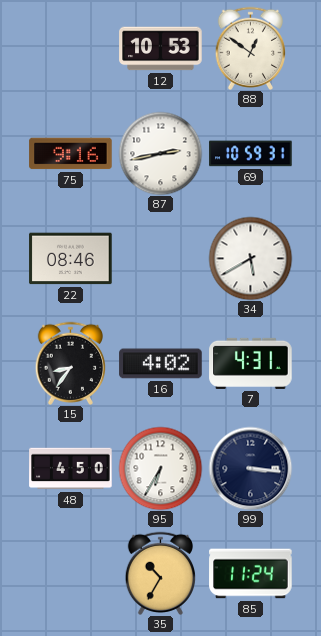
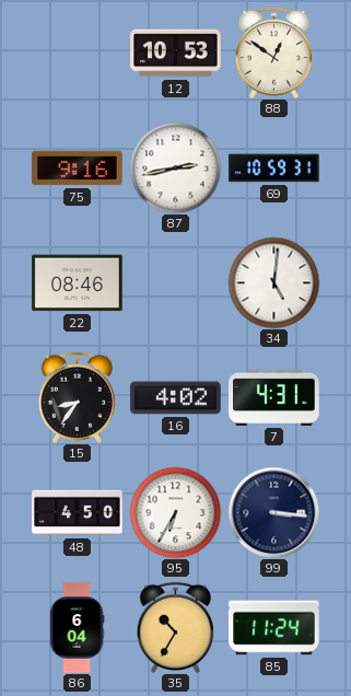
34: 5:40 -> 5:01 (273, 282)
86: none -> 6:04 (77, 628)
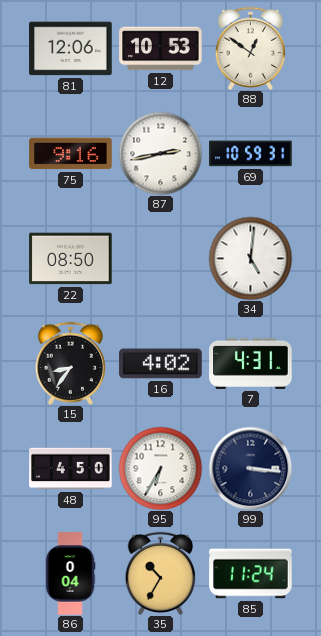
81: none -> 12:06 (71, 49)
22: 08:46 -> 08:50 (71, 259)
86: 6:04 -> 0:04 (70, 574)
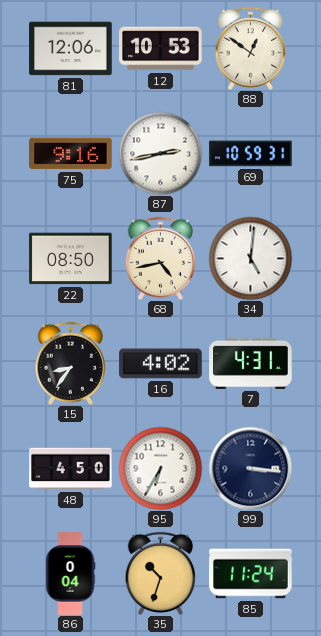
68: none -> 4:43 (160, 258)
35: 10:35 -> 10:33 (160, 573)
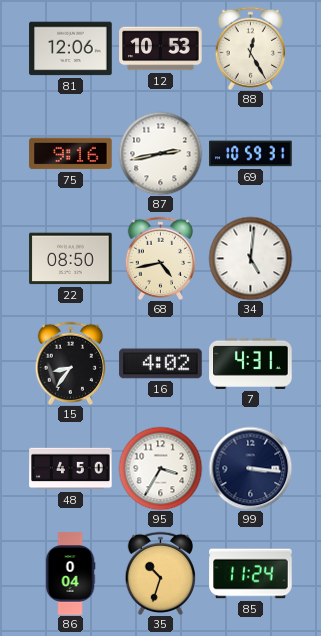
88: 12:51 -> 12:25 (250, 48)
95: 6:35 -> 3:35 (160, 468)
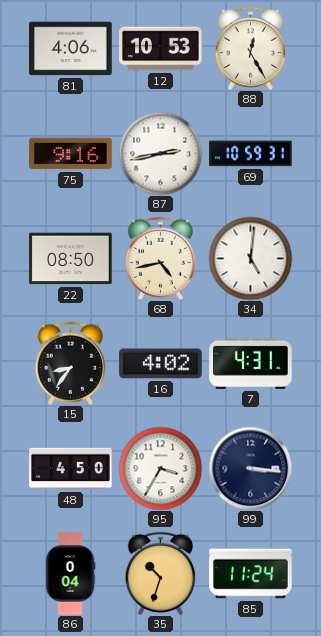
81: 12:06 -> 4:06 (71, 49)
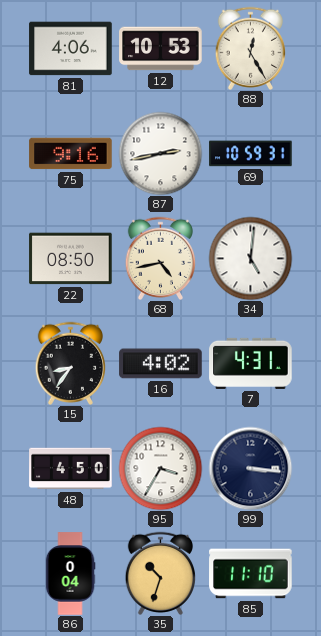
85: 11:24 -> 11:10 (251, 574)
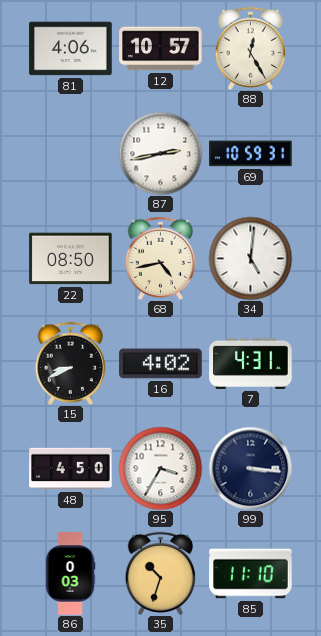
12: 10:53 -> 10:57 (161, 49)
75: 9:16 -> none (71, 154)
15: 8:36 -> 8:41 (70, 363)
86: 0:04 -> 0:03 (70, 574)
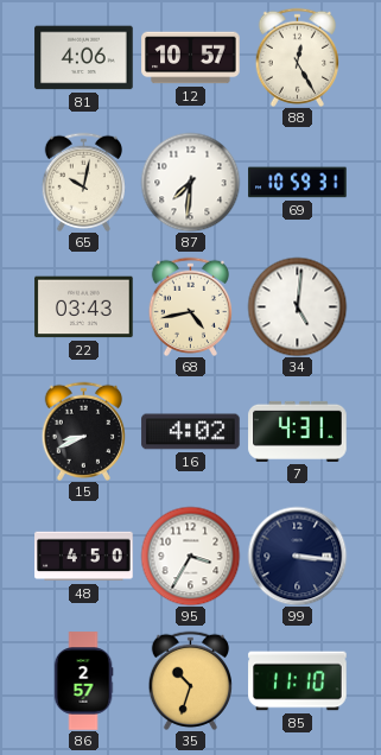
65: none -> 10:02 (83, 182)
87: 2:43 -> 7:31 (190, 182)
22: 08:50 -> 03:43 (84, 307)
86: 0:03 -> 2:57 (83, 681)
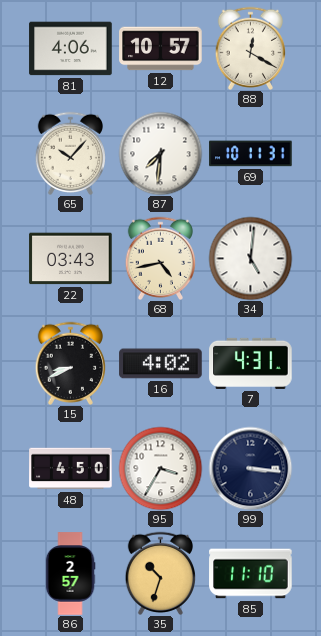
88: 12:25 -> 12:20 (250, 48)
65: 10:02 -> 10:07 (70, 153)
69: 10:59 -> 10:11 (251, 154)
